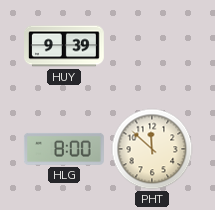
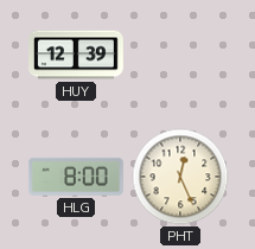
HUY: 9:39 -> 12:39 (77, 55)
PHT: 11:52 -> 12:26 (180, 177)
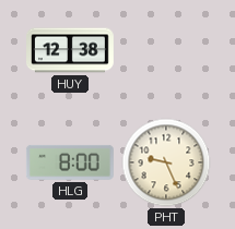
HUY: 12:39 -> 12:38 (71, 50)
PHT: 12:26 -> 9:26 (166, 162)
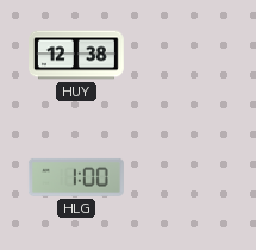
HLG: 8:00 -> 1:00 (76, 177)
PHT: 9:26 -> none (166, 162)
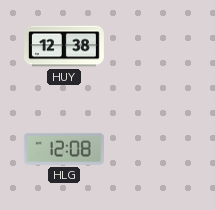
HLG: 1:00 -> 12:08 (64, 149)
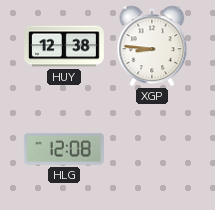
XGP: none -> 8:46 (152, 46)
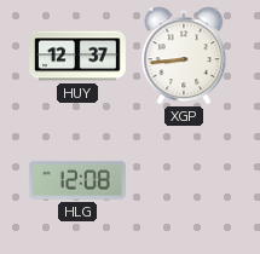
HUY: 12:38 -> 12:37 (79, 56)
XGP: 8:46 -> 8:44 (184, 56)
